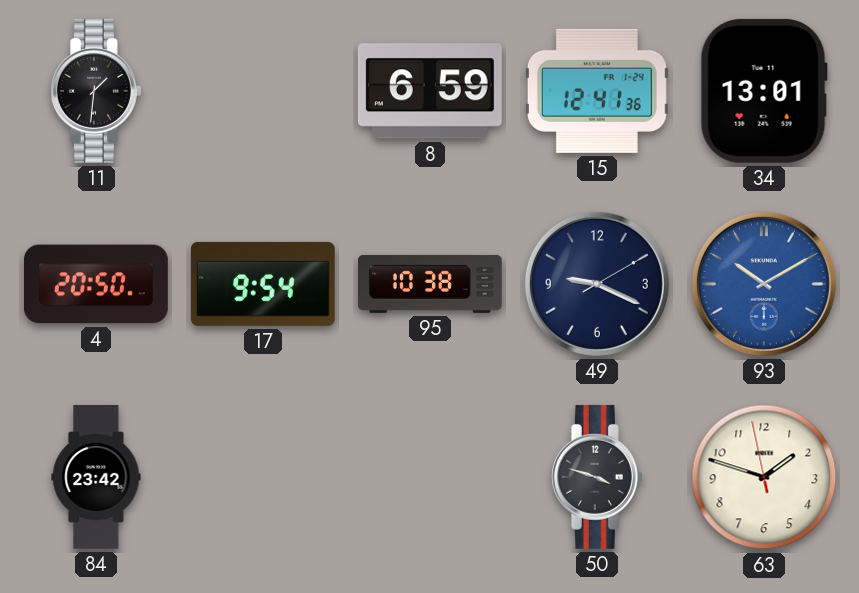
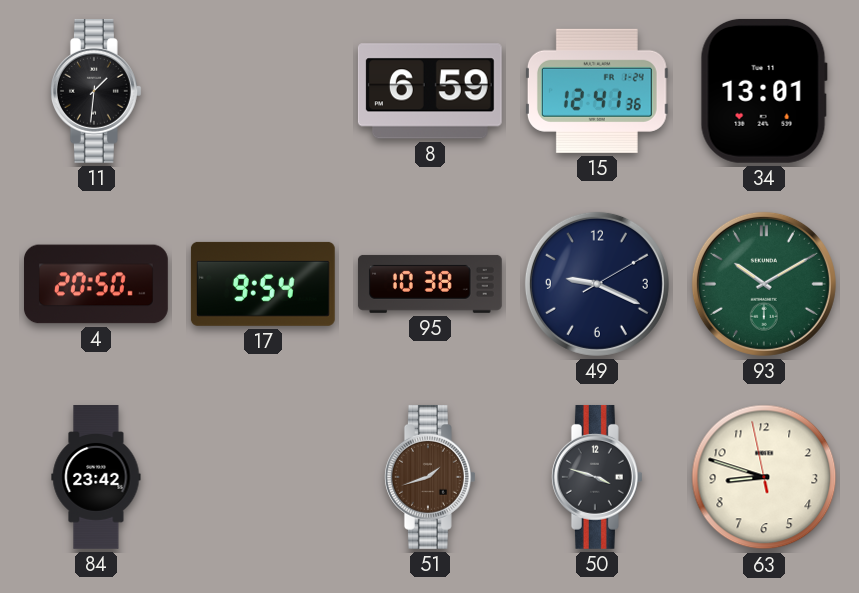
93 dial: blue -> green (764, 284)
51: none -> 1:42 (430, 477)
63: 1:47 -> 8:47 (764, 477)
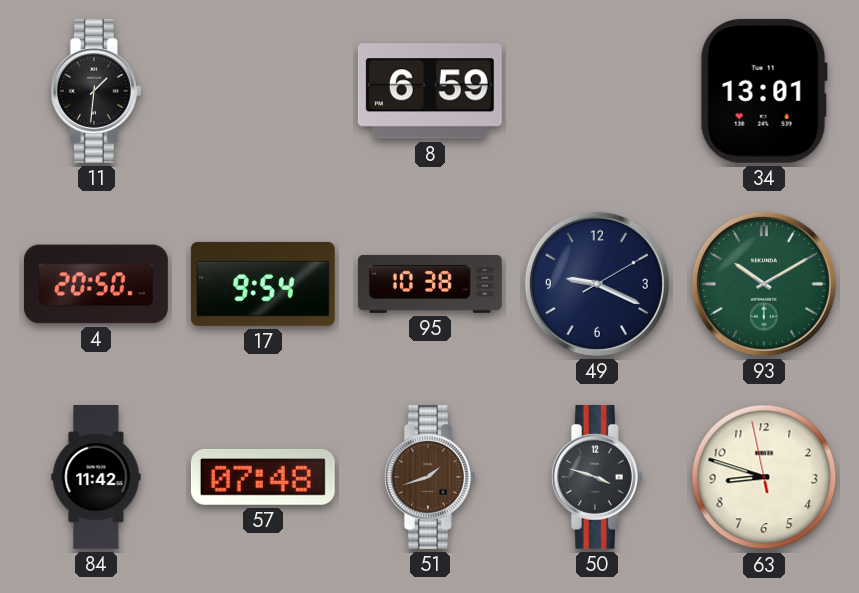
15: 12:41 -> none (597, 91)
84: 23:42 -> 11:42 (96, 478)
57: none -> 07:48 (263, 477)
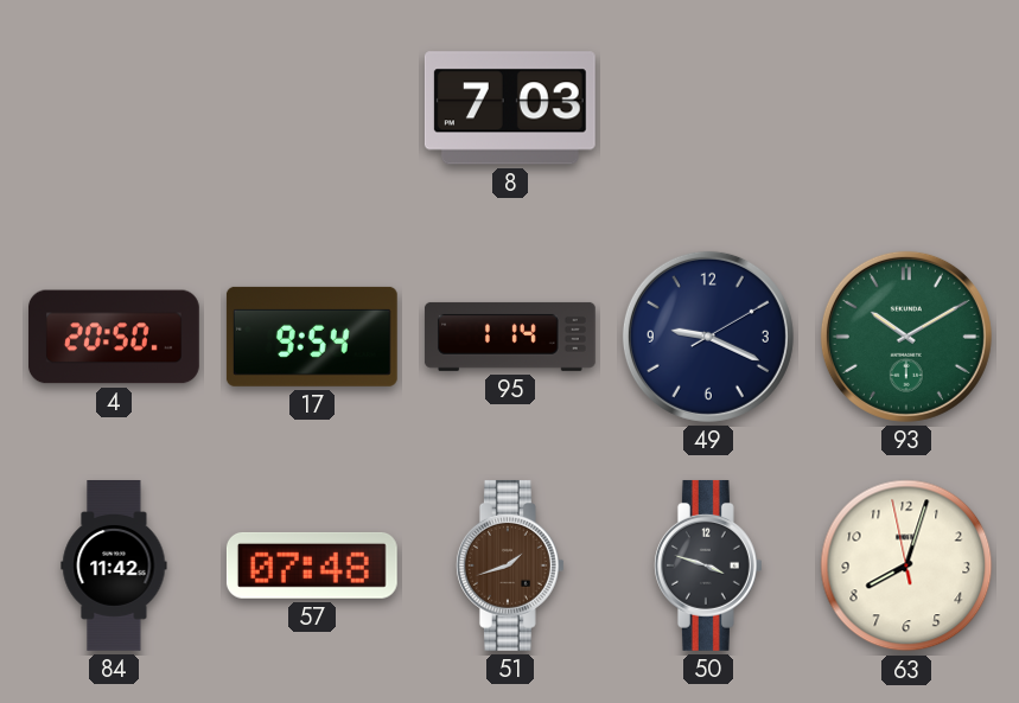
11: 1:31 -> none (96, 91)
8: 6:59 -> 7:03 (510, 108)
34: 13:01 -> none (764, 91)
95: 10:38 -> 1:14 (510, 337)
63: 8:47 -> 8:02 (906, 565)
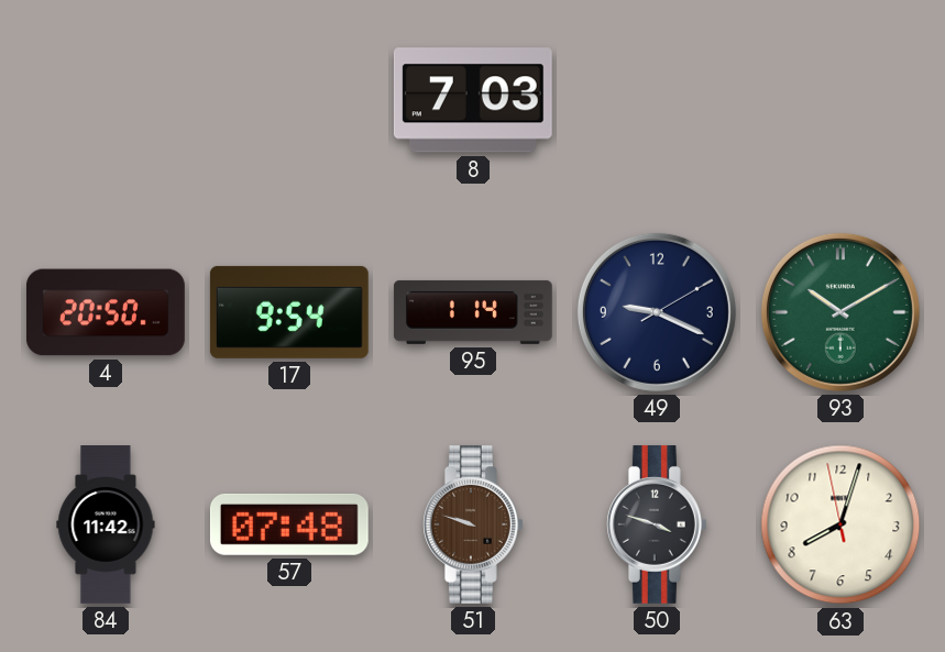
51: 1:42 -> 9:48 (473, 524)
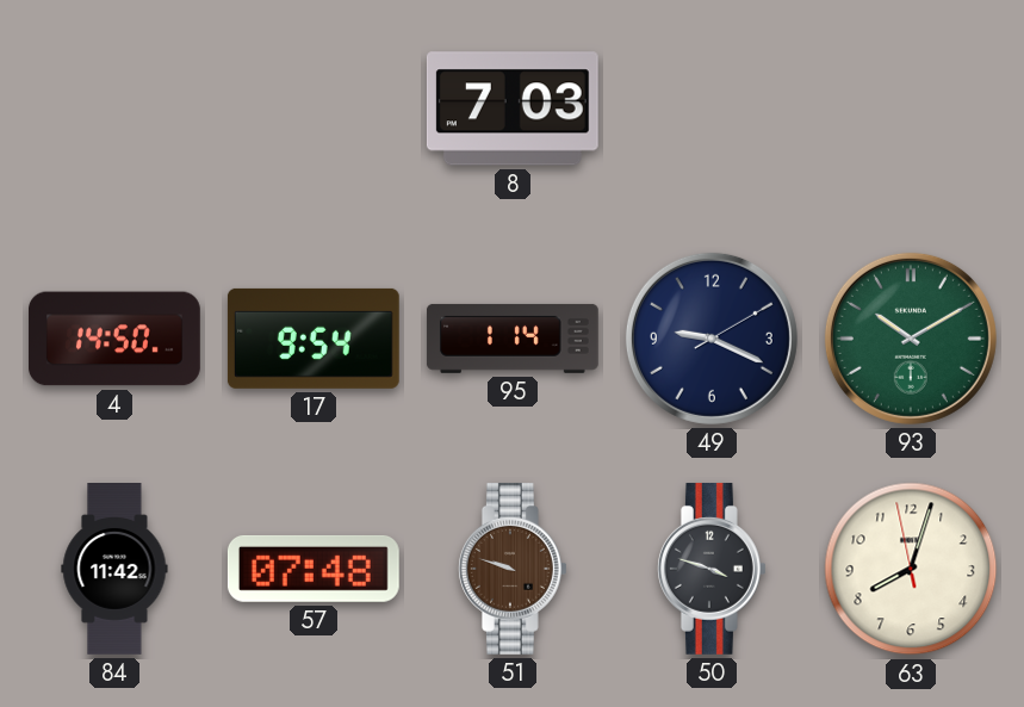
4: 20:50 -> 14:50 (116, 339)
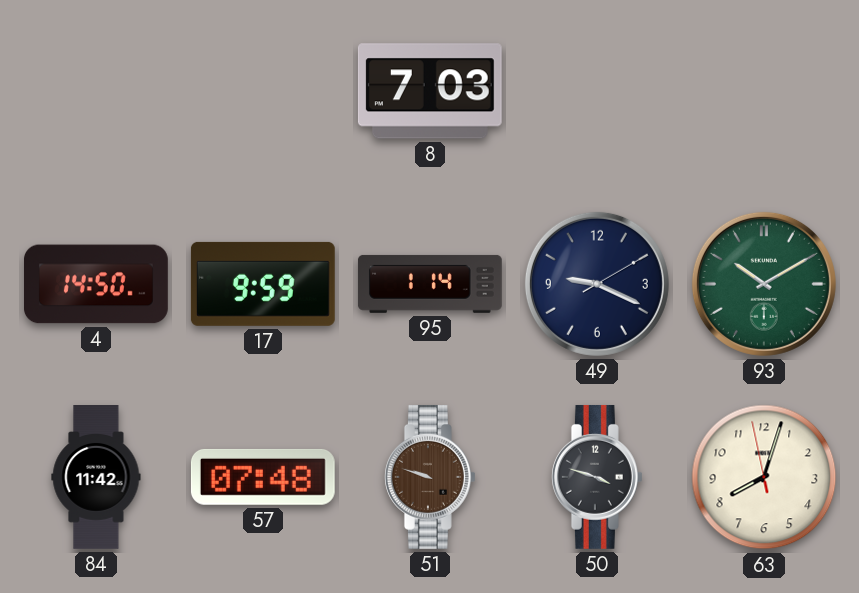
17: 9:54 -> 9:59 (263, 284)
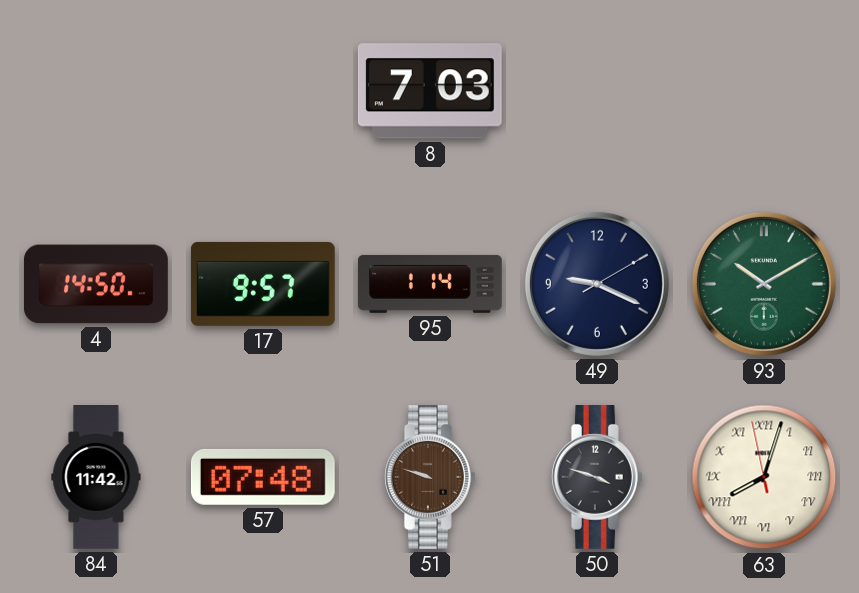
17: 9:59 -> 9:57 (263, 284)
63 numerals: Arabic -> Roman (764, 477)
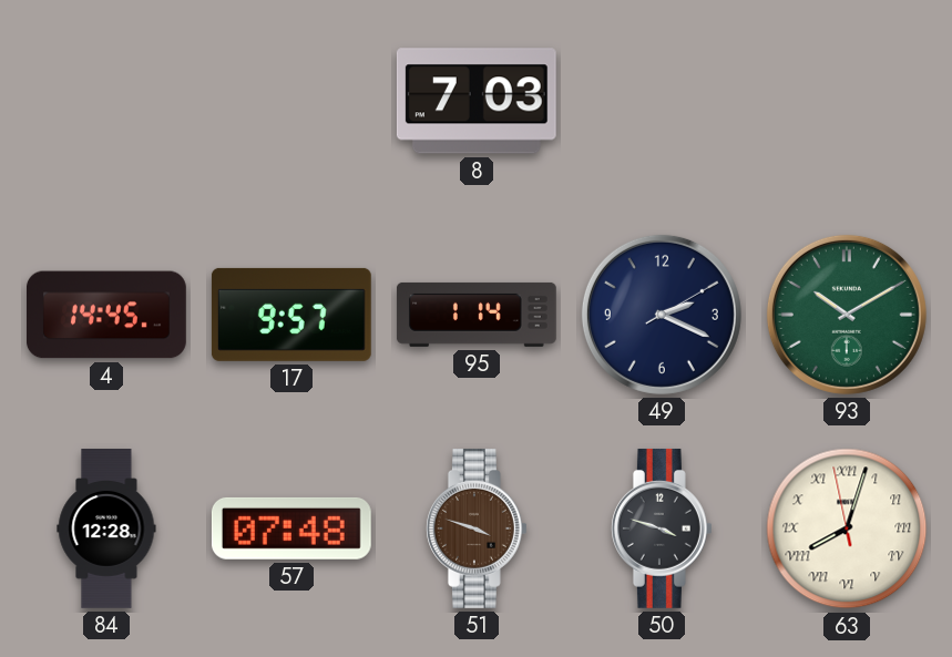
4: 14:50 -> 14:45 (108, 315)
49: 9:19 -> 2:19 (662, 315)
84: 11:42 -> 12:28 (106, 530)
51: 9:48 -> 3:48 (477, 528)
